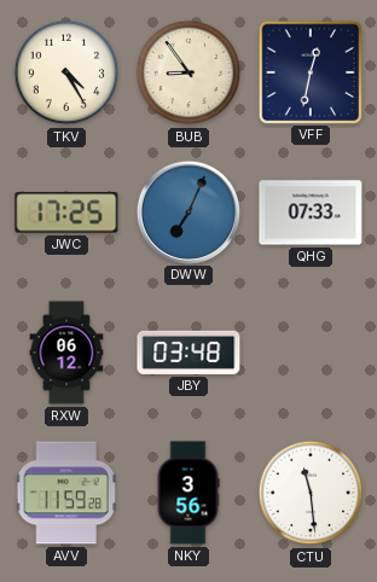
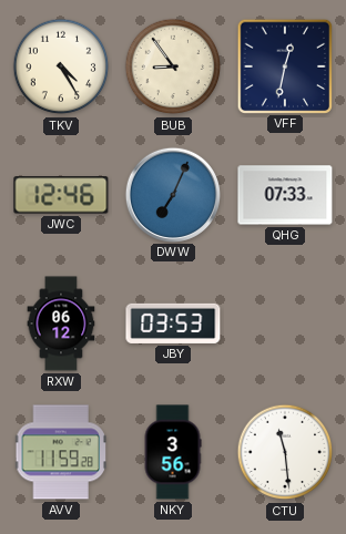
JWC: 17:25 -> 12:46 (61, 195)
JBY: 03:48 -> 03:53 (173, 324)
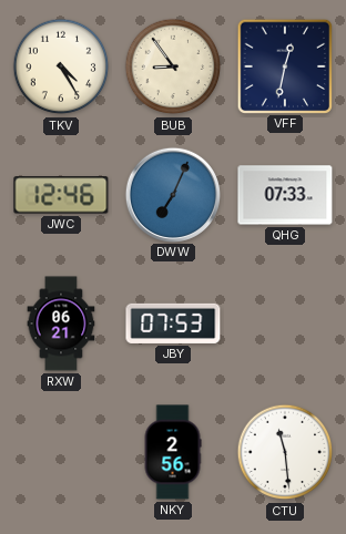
RXW: 06:12 -> 06:21 (61, 324)
JBY: 03:53 -> 07:53 (173, 324)
AVV: 11:59 -> none (60, 452)
NKY: 3:56 -> 2:56 (173, 452)
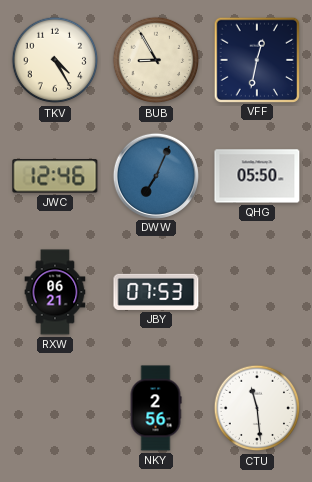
BUB: 8:54 -> 8:55 (156, 60)
QHG: 07:33 -> 05:50 (257, 176)
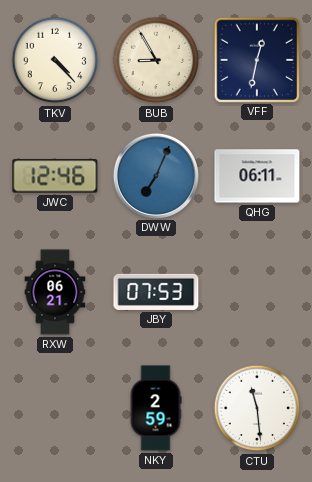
TKV: 4:25 -> 4:23 (55, 60)
QHG: 05:50 -> 06:11 (257, 176)
NKY: 2:56 -> 2:59 (156, 408)
